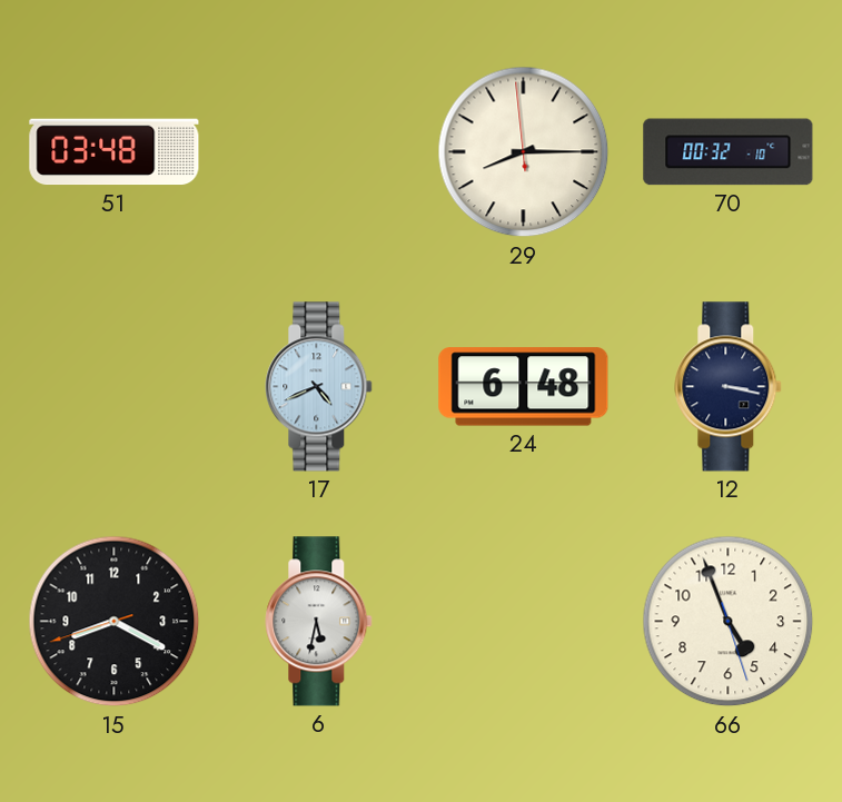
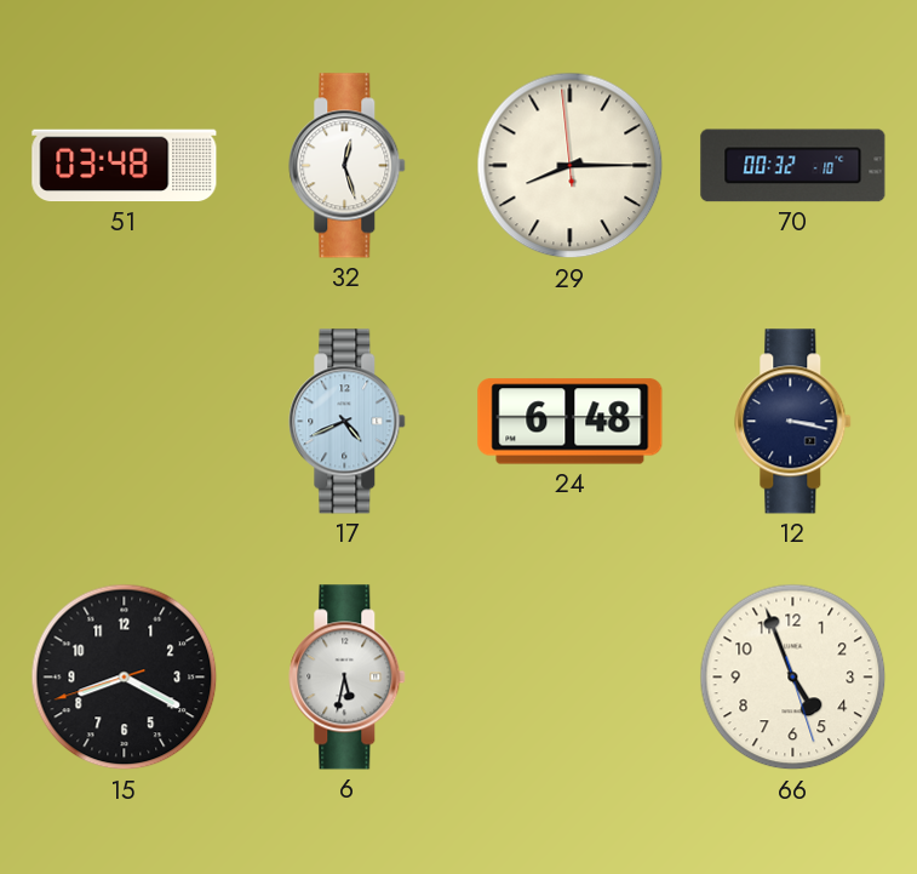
32: none -> 12:27 (348, 166)
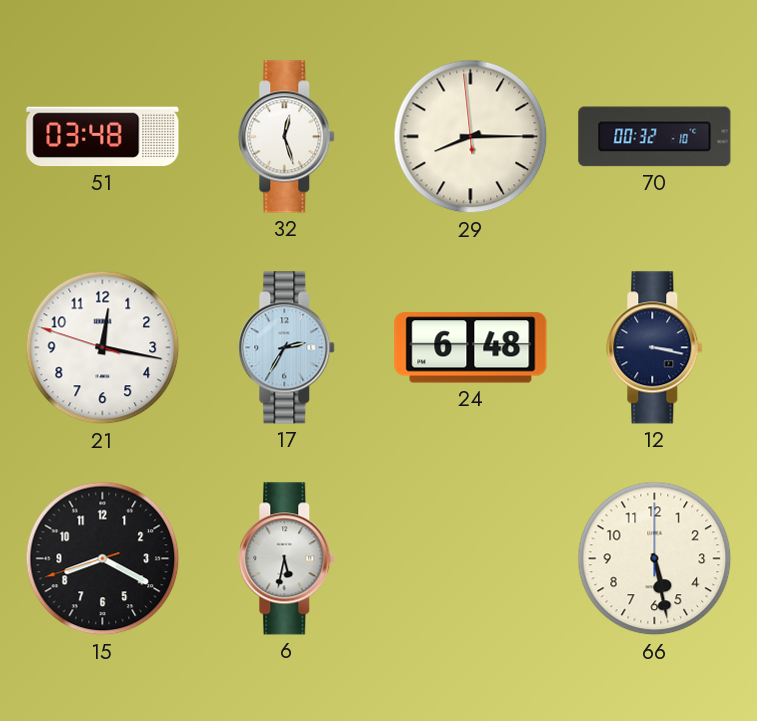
21: none -> 12:16 (103, 348)
17: 4:41 -> 2:35 (287, 348)
66: 4:56 -> 5:28 (655, 559)
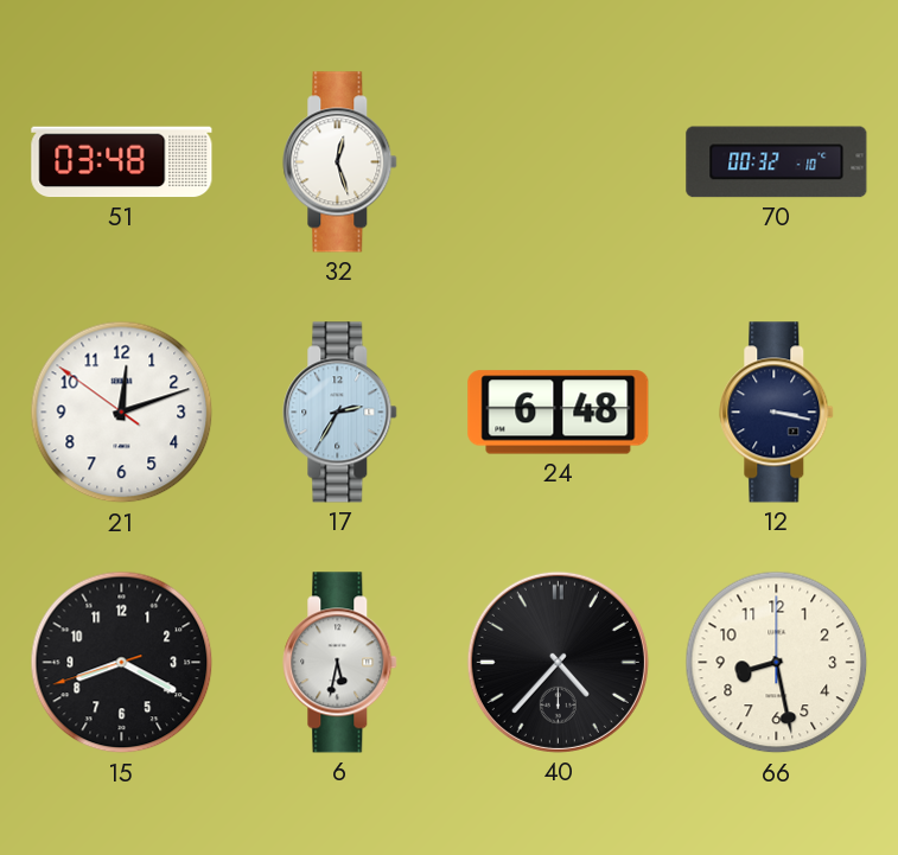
29: 8:14 -> none (471, 137)
21: 12:16 -> 12:11 (122, 413)
40: none -> 4:37 (558, 662)
66: 5:28 -> 8:28 (777, 663)
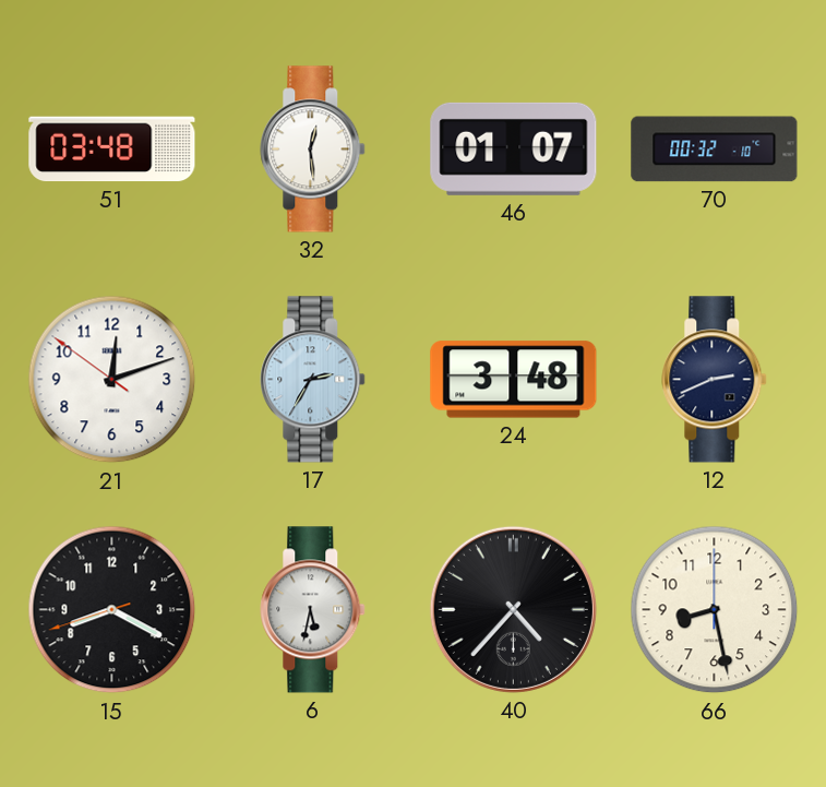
32: 12:27 -> 12:29 (313, 150)
46: none -> 01:07 (514, 148)
24: 6:48 -> 3:48 (514, 380)
12: 3:17 -> 2:41 (715, 380)
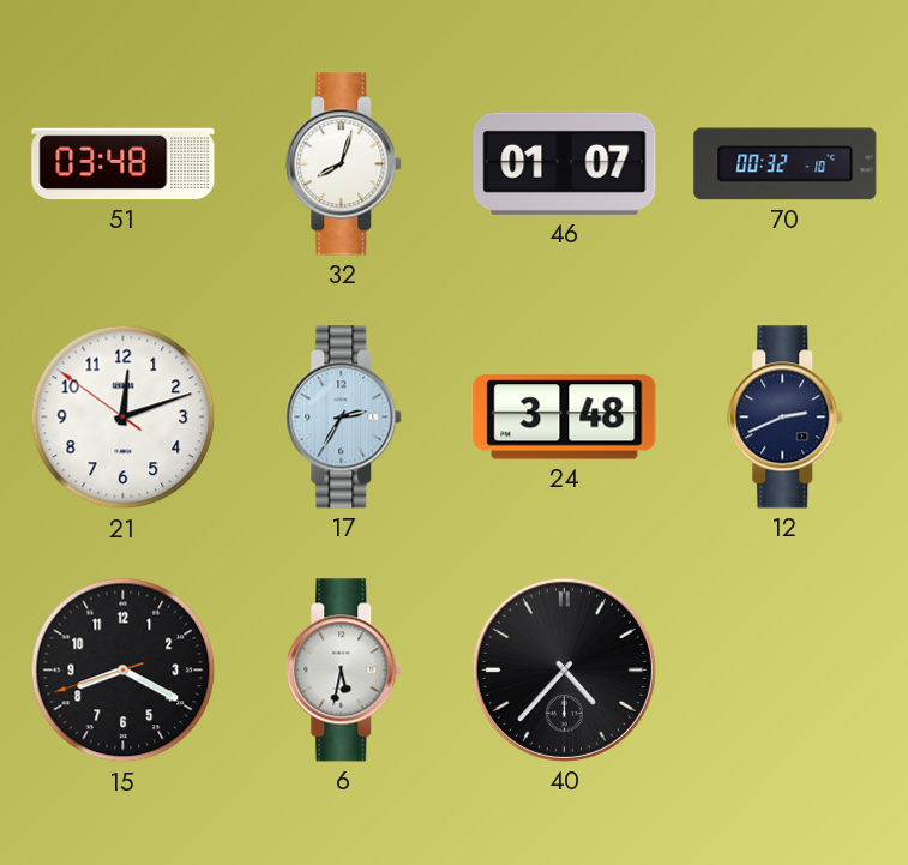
32: 12:29 -> 8:03 (344, 164)
66: 8:28 -> none (715, 610)
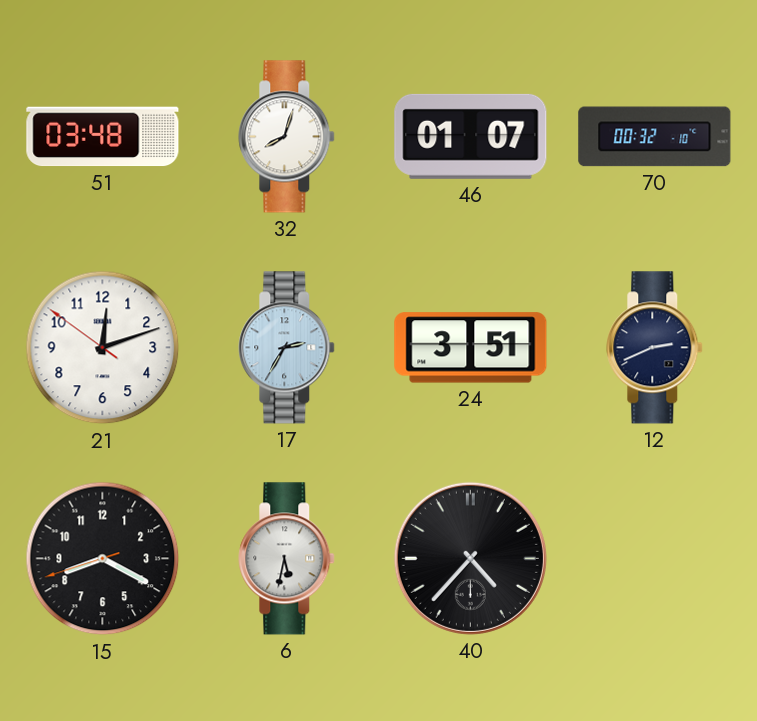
24: 3:48 -> 3:51 (471, 348)
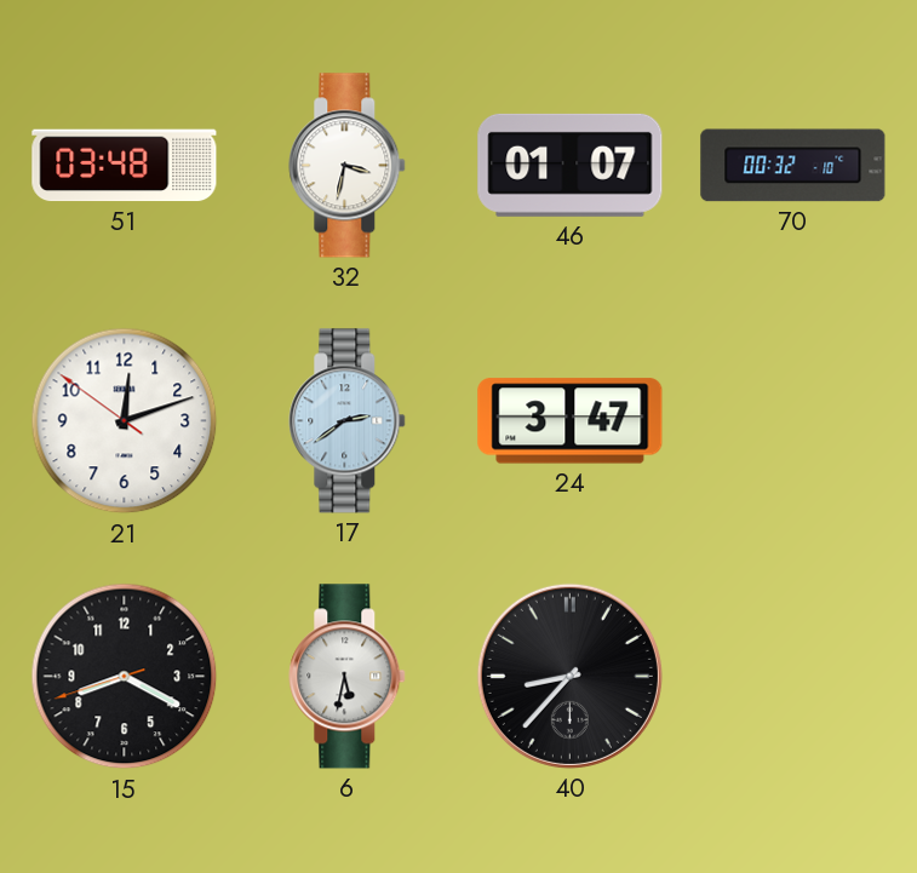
32: 8:03 -> 3:32 (348, 166)
17: 2:35 -> 2:39 (348, 421)
24: 3:51 -> 3:47 (571, 421)
12: 2:41 -> none (655, 348)
40: 4:37 -> 8:37 (569, 676)
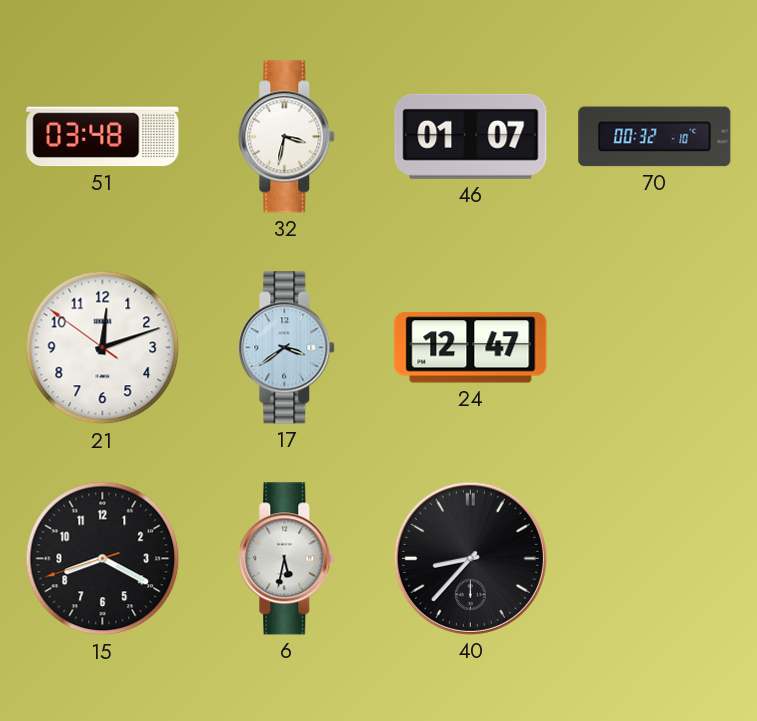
17: 2:39 -> 3:39 (287, 348)
24: 3:47 -> 12:47 (471, 348)
